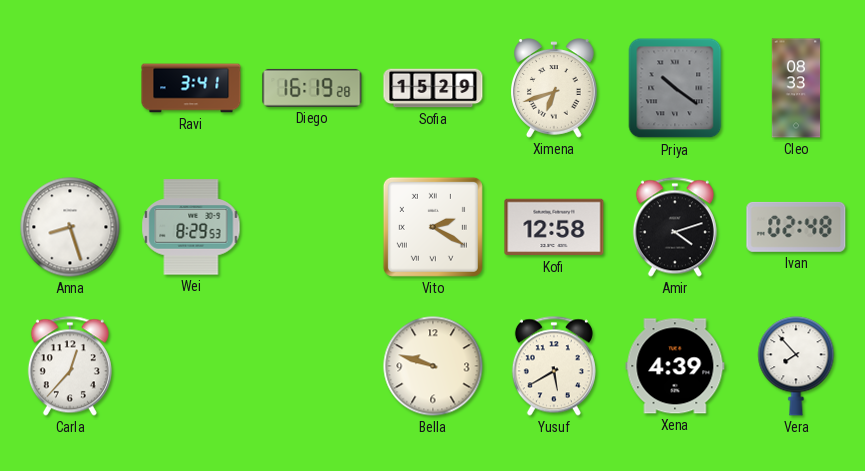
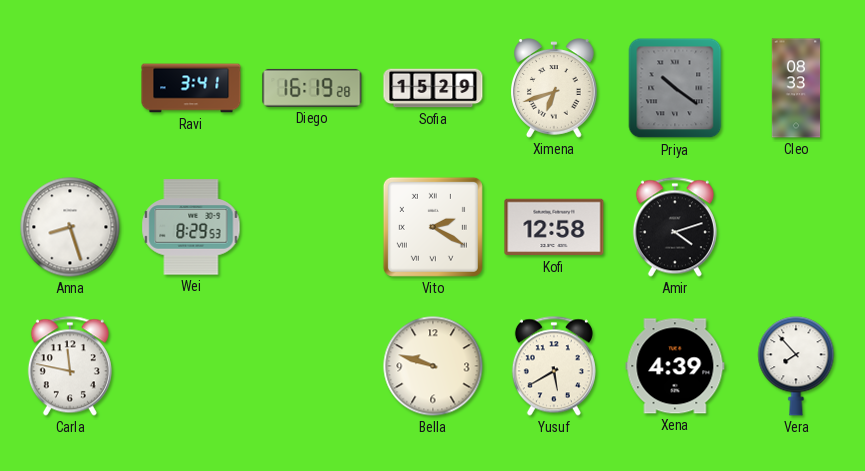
Ivan: 02:48 -> none (796, 227)
Carla: 12:37 -> 11:47 (70, 366)
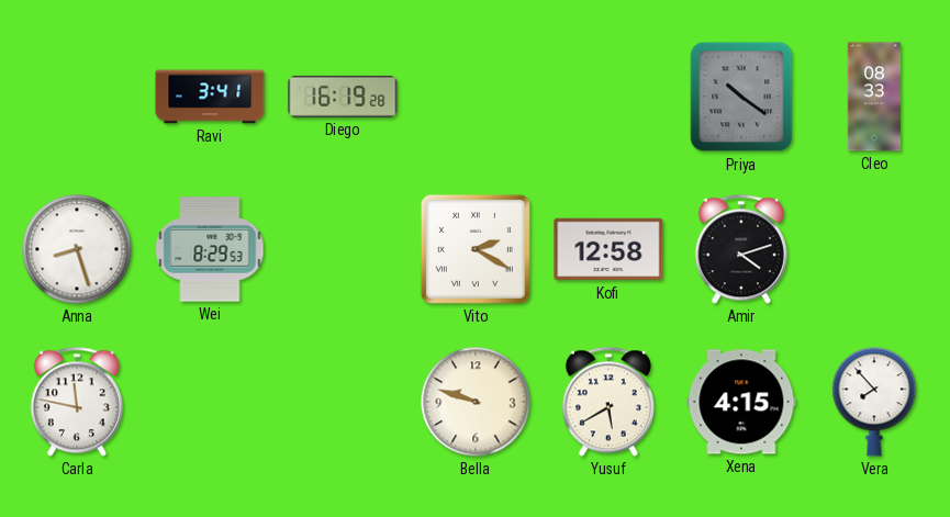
Sofia: 15:29 -> none (433, 88)
Ximena: 6:42 -> none (555, 88)
Xena: 4:39 -> 4:15 (741, 402)
